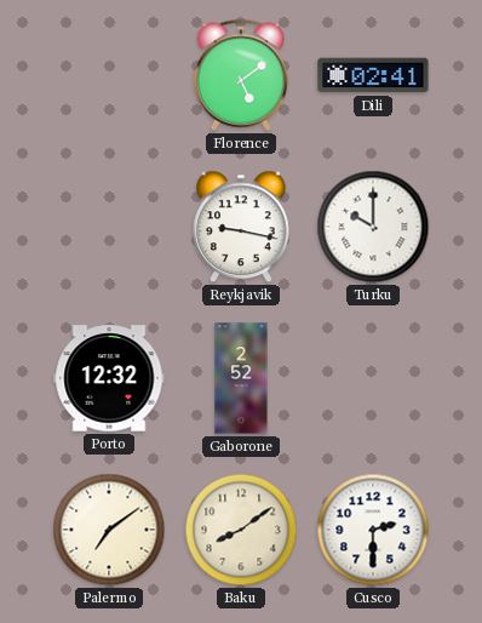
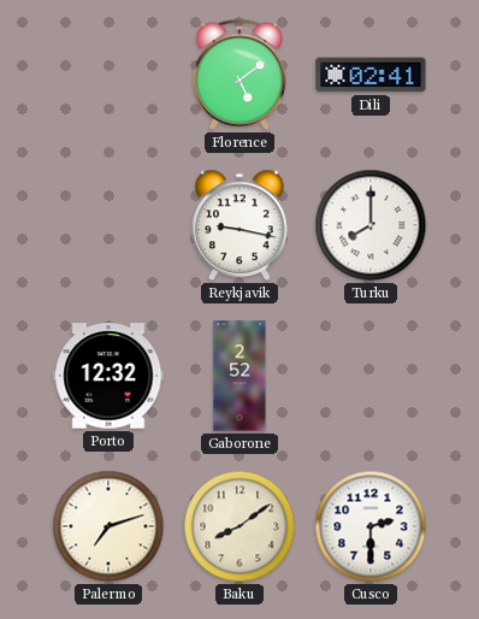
Turku: 10:00 -> 8:00 (371, 225)
Palermo: 7:09 -> 7:12 (108, 526)
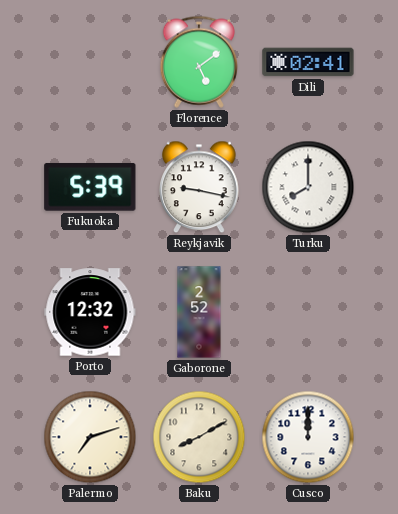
Fukuoka: none -> 5:39 (90, 187)
Baku: 8:09 -> 8:10 (199, 437)
Cusco: 2:30 -> 12:00 (308, 437)
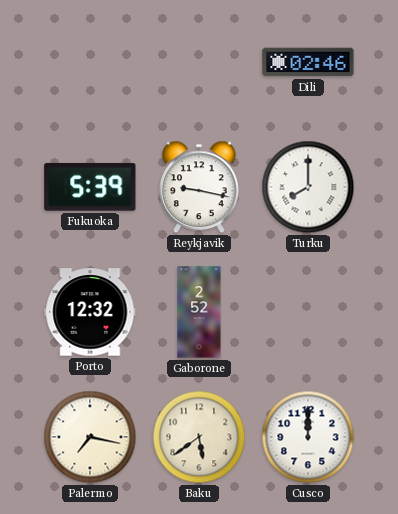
Florence: 5:09 -> none (198, 62)
Dili: 02:41 -> 02:46 (308, 62)
Palermo: 7:12 -> 7:17 (90, 437)
Baku: 8:10 -> 5:39 (199, 437)
